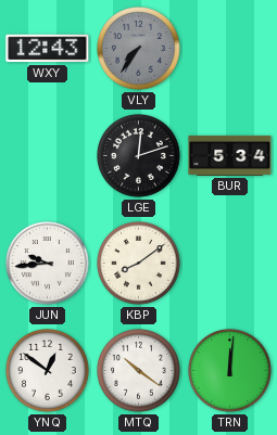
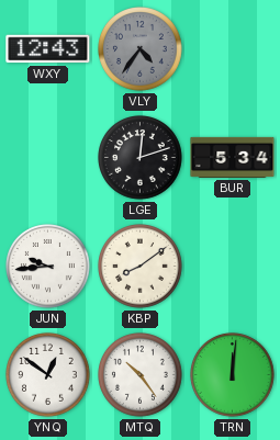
VLY: 7:36 -> 4:36 (141, 49)
MTQ: 10:21 -> 10:24 (141, 375)
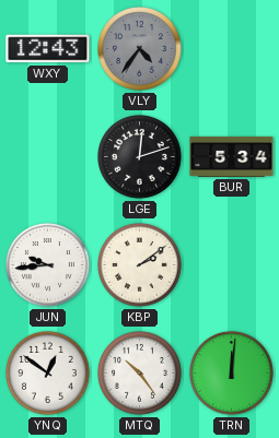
KBP: 8:09 -> 2:09 (140, 265)
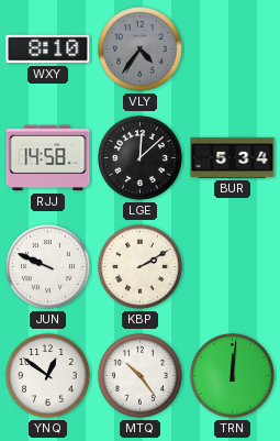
WXY: 12:43 -> 8:10 (48, 49)
RJJ: none -> 14:58 (48, 158)
LGE: 12:12 -> 12:08 (141, 158)
JUN: 9:44 -> 9:49 (48, 267)
KBP: 2:09 -> 2:10 (141, 267)
